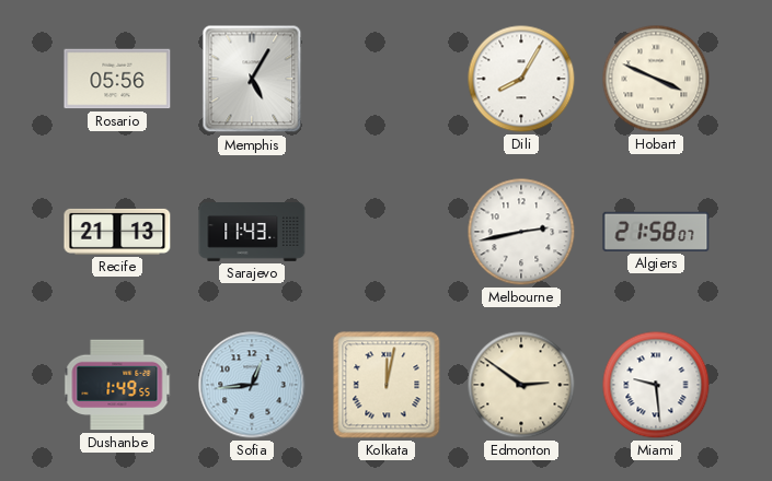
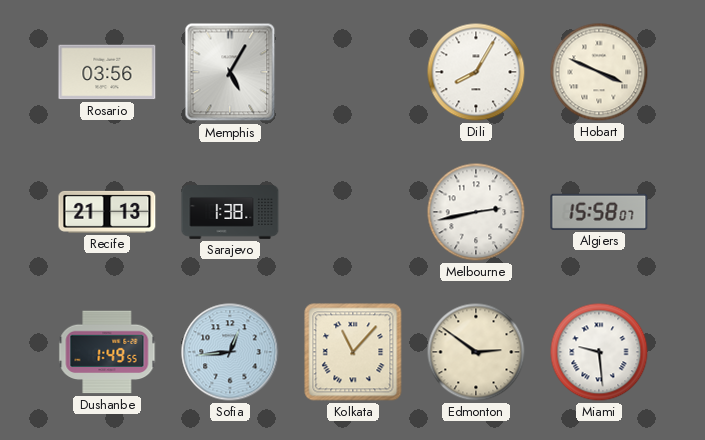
Rosario: 05:56 -> 03:56 (107, 72)
Sarajevo: 11:43 -> 1:38 (230, 213)
Algiers: 21:58 -> 15:58 (599, 212)
Kolkata: 12:02 -> 11:07 (353, 352)
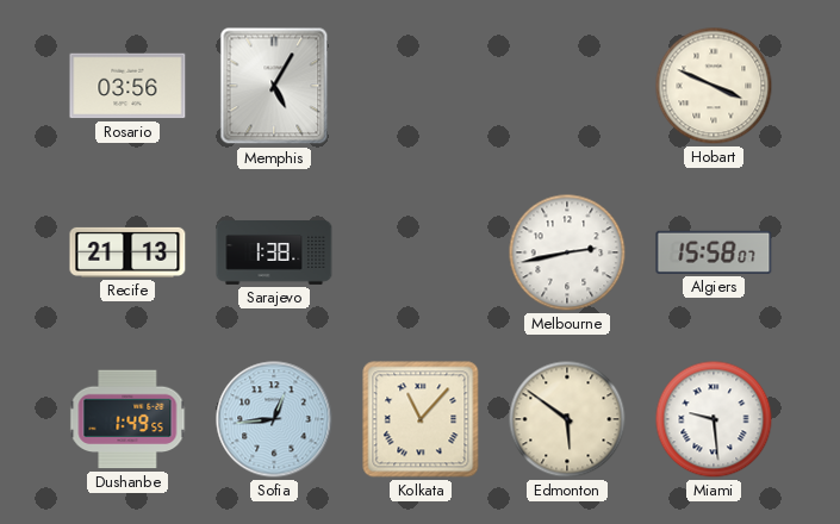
Dili: 8:05 -> none (476, 72)
Edmonton: 2:51 -> 5:51 (567, 419)
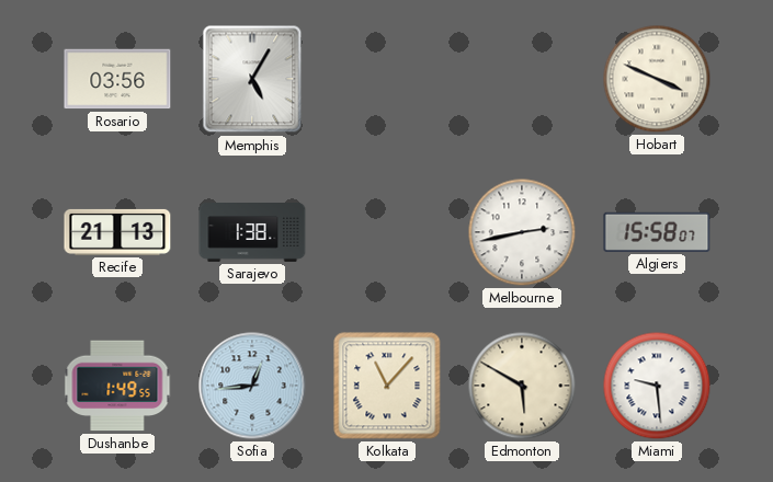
Edmonton: 5:51 -> 5:50 (522, 386)
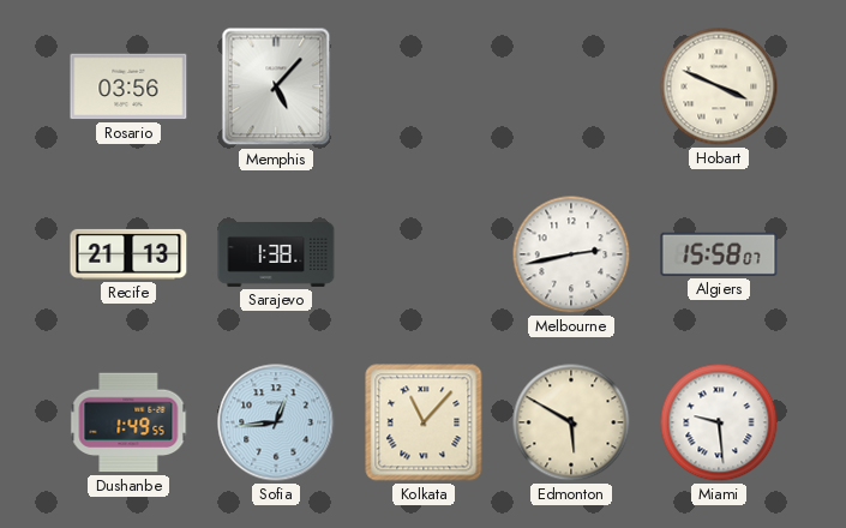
Memphis: 5:05 -> 5:07 (276, 86)
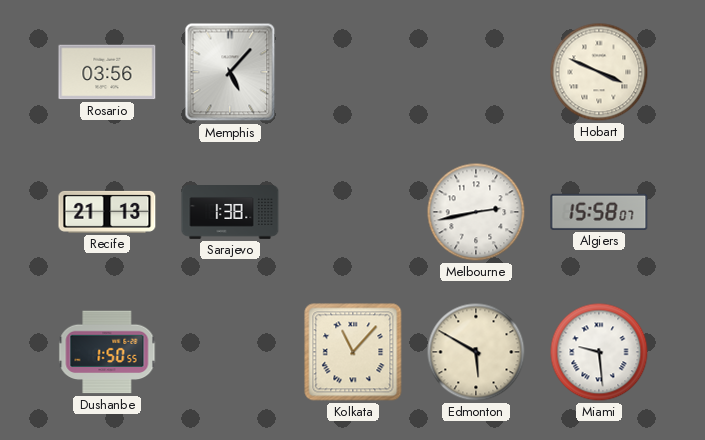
Dushanbe: 1:49 -> 1:50 (107, 352)
Sofia: 12:44 -> none (276, 422)
